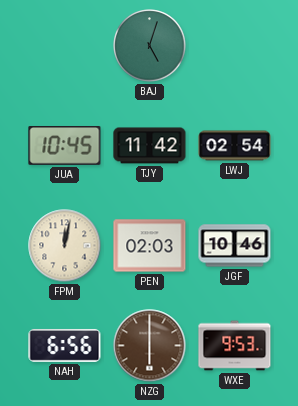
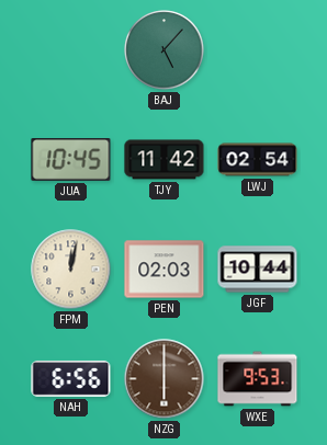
BAJ: 5:03 -> 5:07 (165, 50)
JGF: 10:46 -> 10:44 (258, 270)
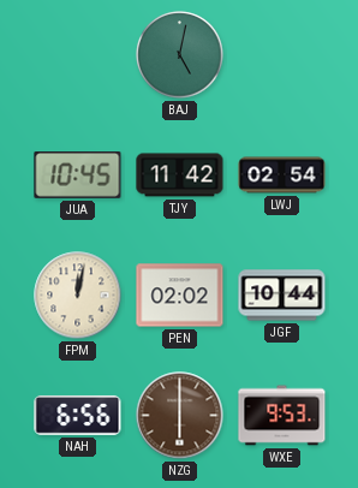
BAJ: 5:07 -> 5:02 (180, 55)
PEN: 02:03 -> 02:02 (180, 296)
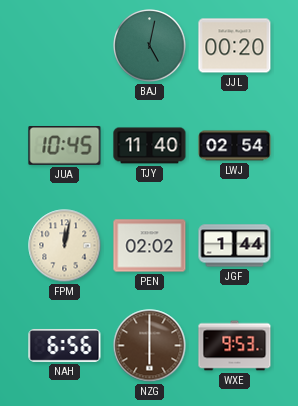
JJL: none -> 00:20 (235, 46)
TJY: 11:42 -> 11:40 (150, 146)
JGF: 10:44 -> 1:44 (235, 246)
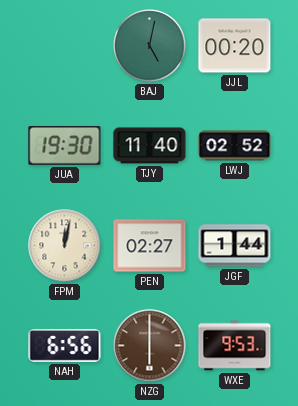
JUA: 10:45 -> 19:30 (65, 146)
LWJ: 02:54 -> 02:52 (235, 146)
PEN: 02:02 -> 02:27 (150, 246)
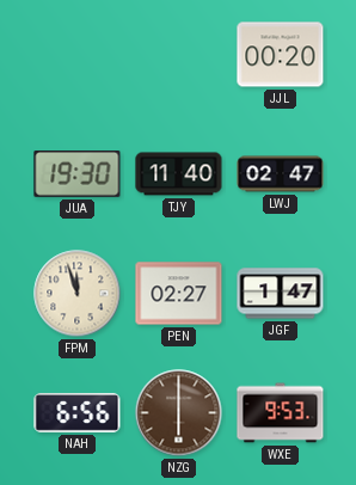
BAJ: 5:02 -> none (150, 46)
LWJ: 02:52 -> 02:47 (281, 174)
FPM: 12:02 -> 11:57 (78, 294)
JGF: 1:44 -> 1:47 (281, 294)
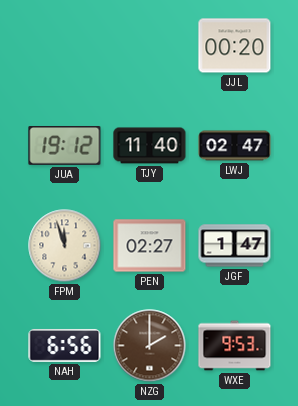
JUA: 19:30 -> 19:12 (65, 146)
NZG: 6:00 -> 2:00 (150, 346)
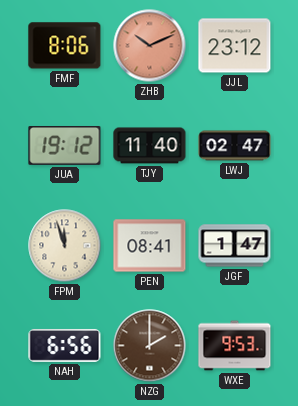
FMF: none -> 8:06 (65, 46)
ZHB: none -> 10:11 (150, 46)
JJL: 00:20 -> 23:12 (235, 46)
PEN: 02:27 -> 08:41 (150, 246)
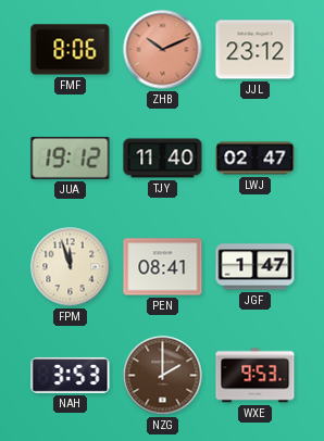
NAH: 6:56 -> 3:53 (71, 375)
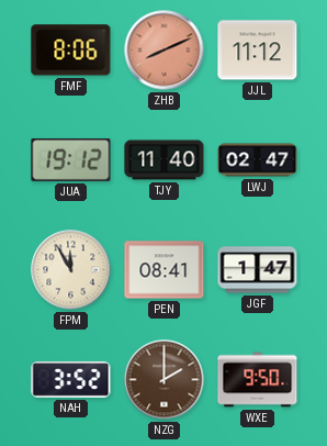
ZHB: 10:11 -> 8:11 (165, 51)
JJL: 23:12 -> 11:12 (258, 51)
FPM: 11:57 -> 11:55 (71, 270)
NAH: 3:53 -> 3:52 (71, 379)
WXE: 9:53 -> 9:50 (258, 380)
